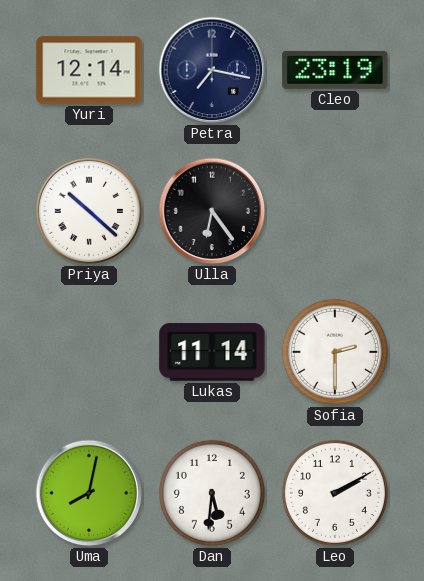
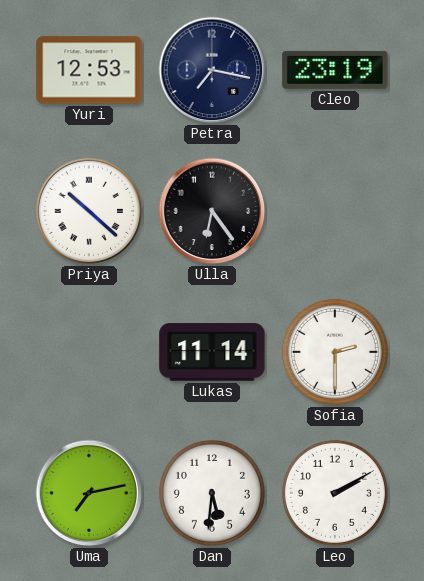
Yuri: 12:14 -> 12:53 (89, 70)
Uma: 8:02 -> 7:13 (89, 493)
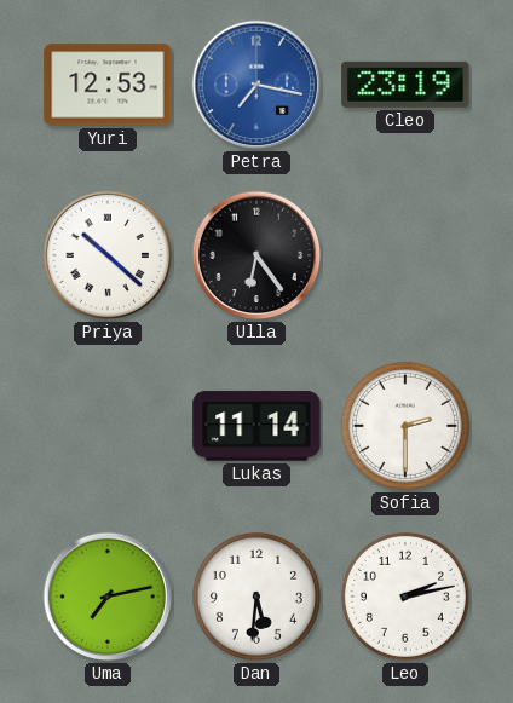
Petra dial: navy -> blue (256, 85)
Leo: 2:10 -> 2:13 (405, 597)
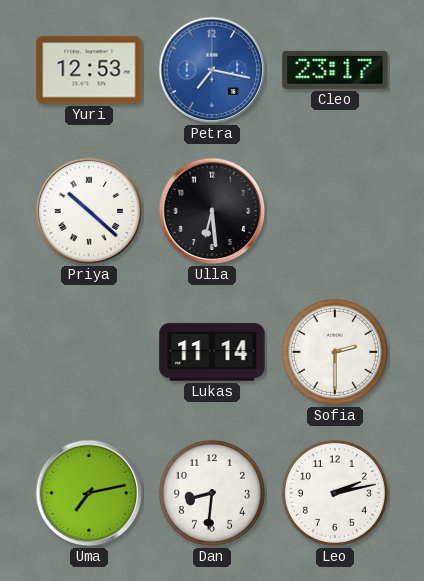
Cleo: 23:19 -> 23:17 (335, 70)
Ulla: 6:24 -> 6:29 (212, 211)
Dan: 5:31 -> 8:31 (212, 493)
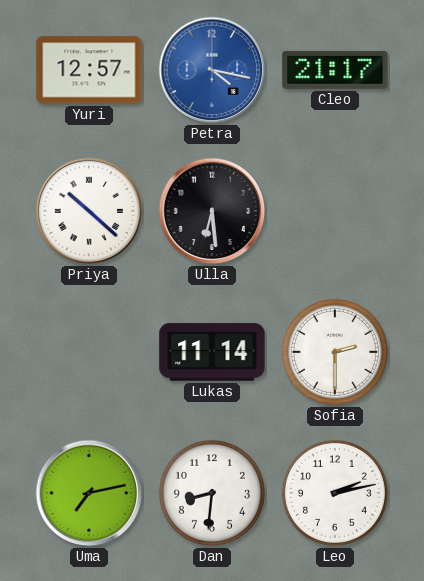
Yuri: 12:53 -> 12:57 (89, 70)
Petra: 7:17 -> 4:17 (212, 70)
Cleo: 23:17 -> 21:17 (335, 70)
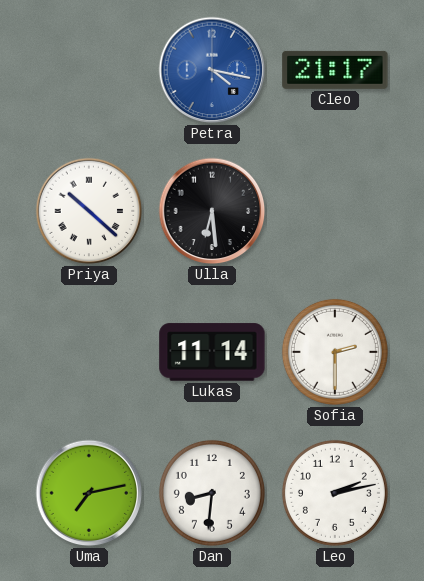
Yuri: 12:57 -> none (89, 70)
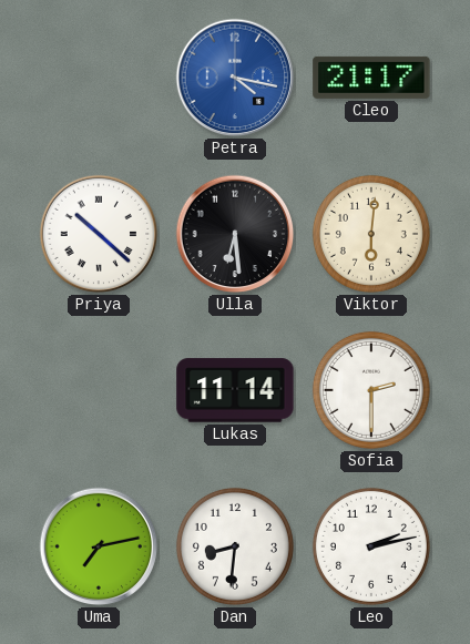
Viktor: none -> 6:01 (371, 234)
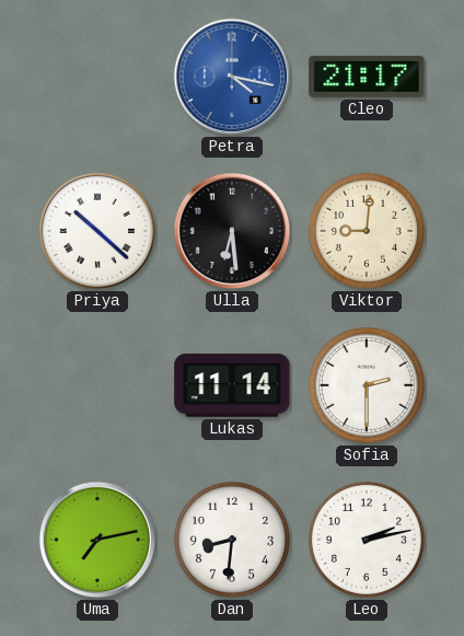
Viktor: 6:01 -> 9:01 (367, 231)
